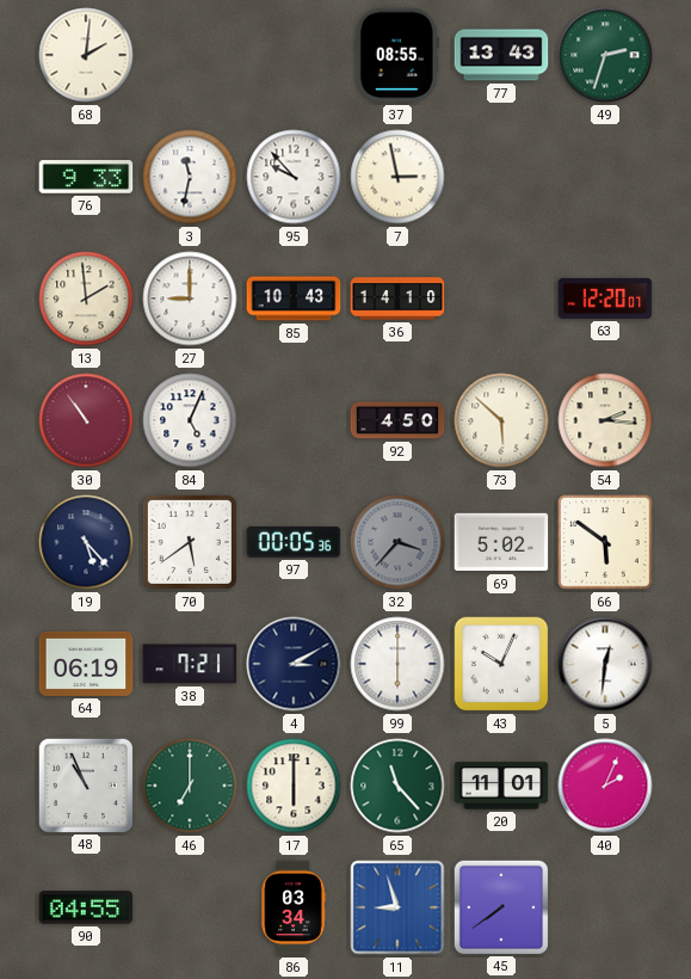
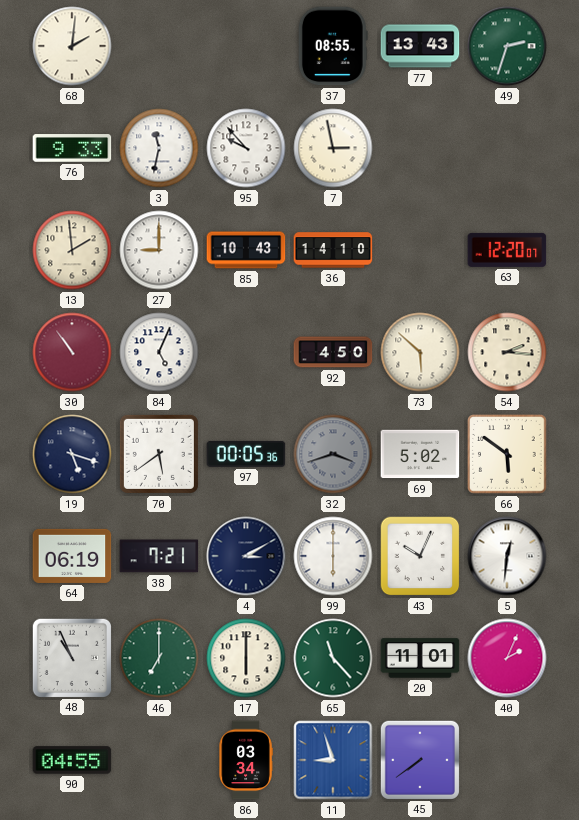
19: 5:23 -> 5:18 (72, 454)
32: 3:37 -> 3:42 (333, 454)
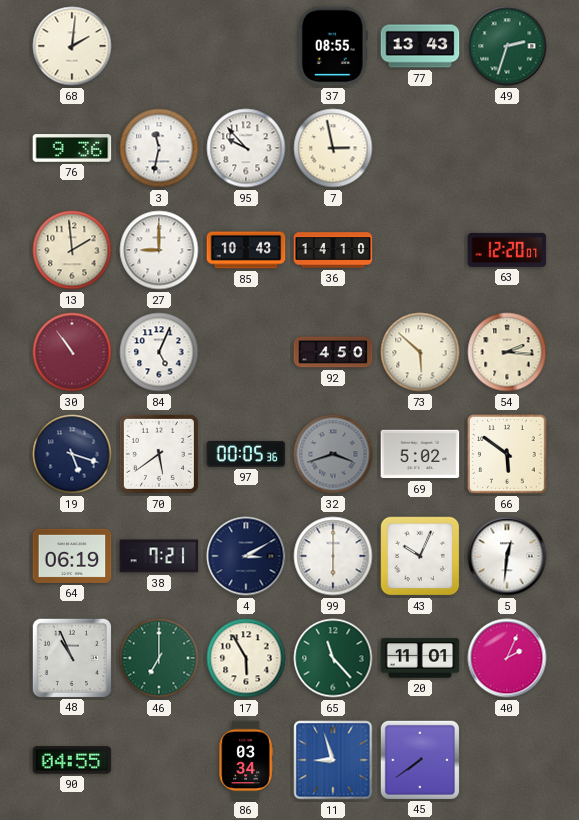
76: 9:33 -> 9:36 (72, 148)
17: 6:00 -> 5:55 (246, 658)
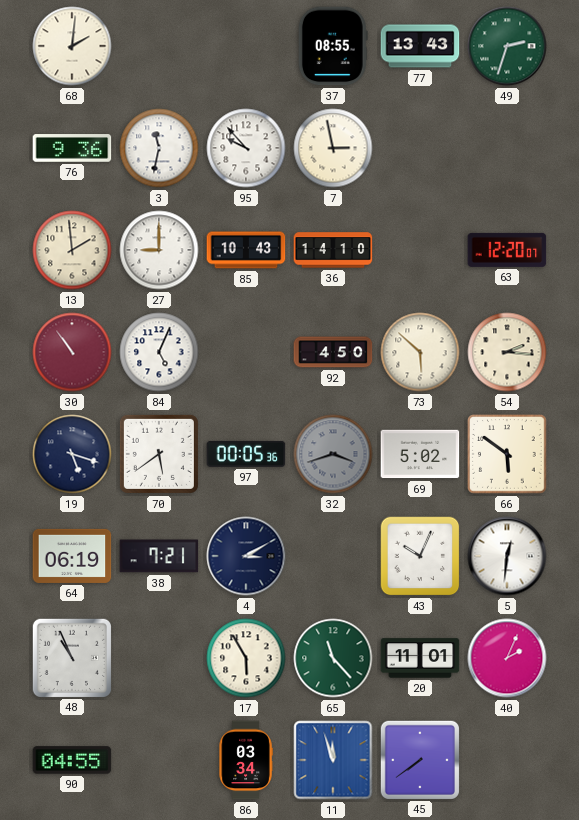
99: 6:00 -> none (333, 556)
46: 7:00 -> none (159, 658)
11: 8:57 -> 11:57 (333, 760)
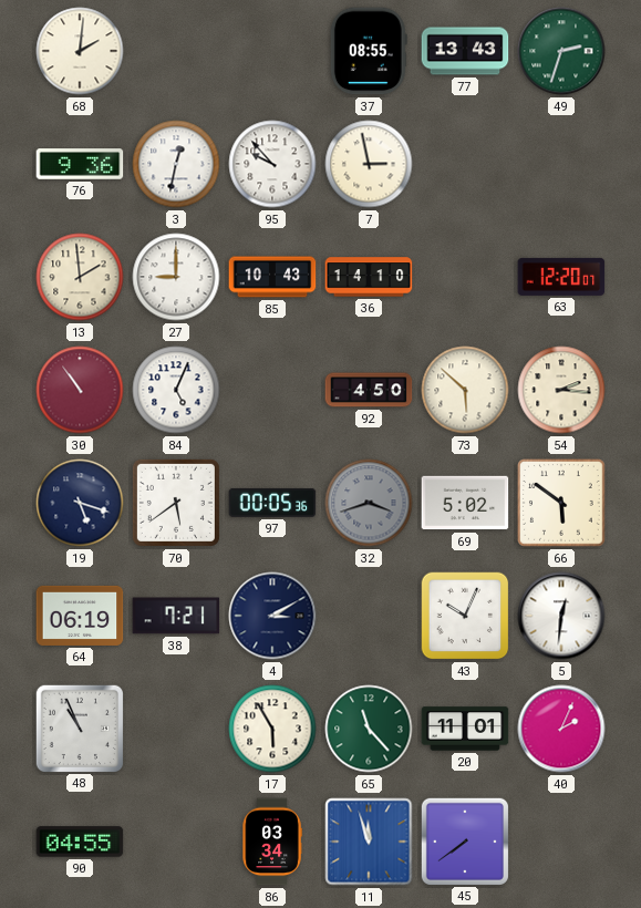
3: 11:32 -> 12:32 (176, 164)
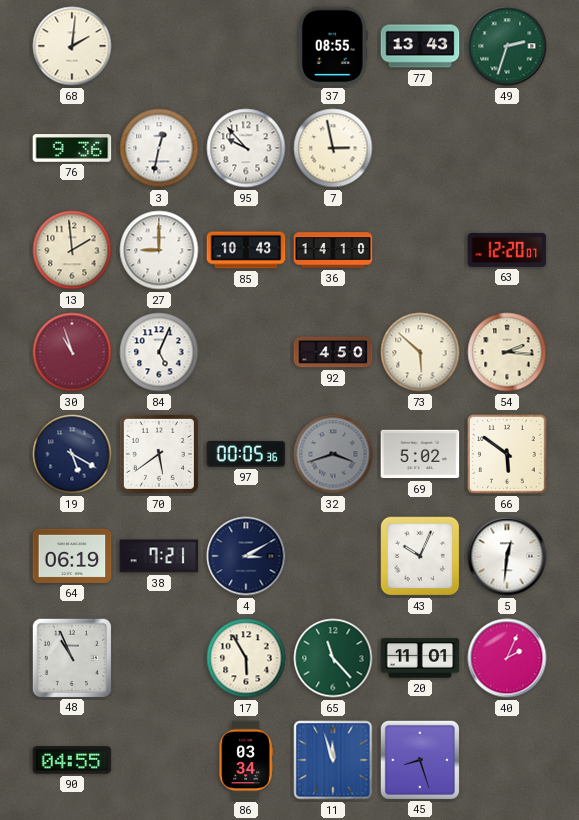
30: 10:54 -> 10:57 (72, 352)
19: 5:18 -> 5:20 (72, 454)
45: 7:39 -> 8:27 (419, 759)
